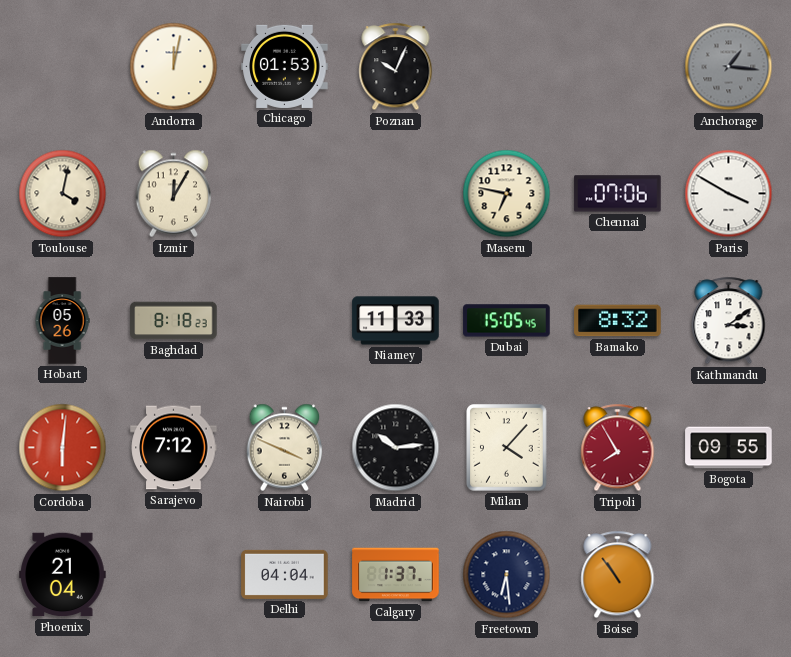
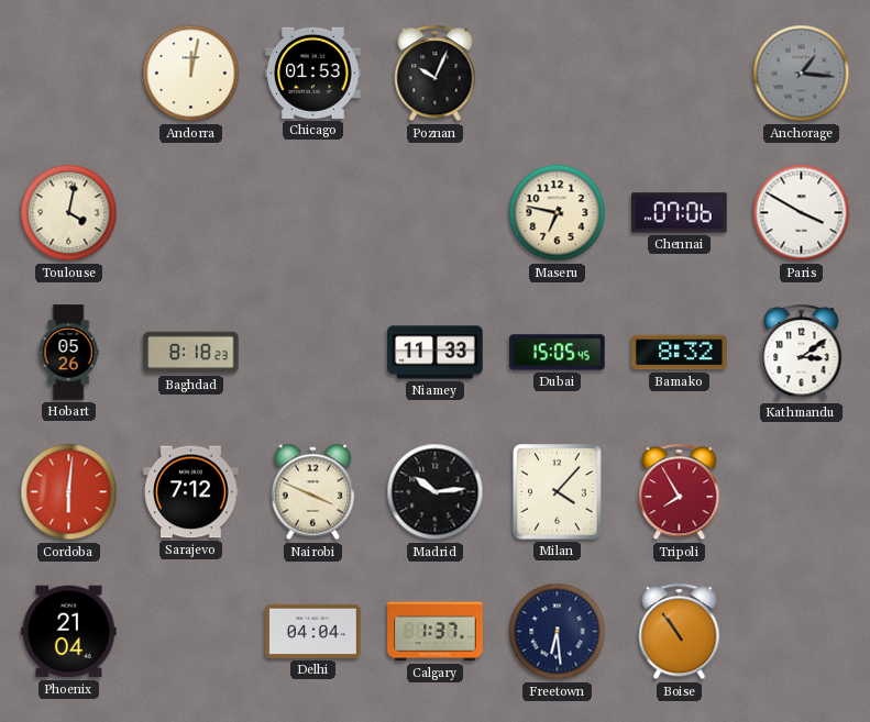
Izmir: 12:05 -> none (174, 194)
Bogota: 09:55 -> none (729, 448)
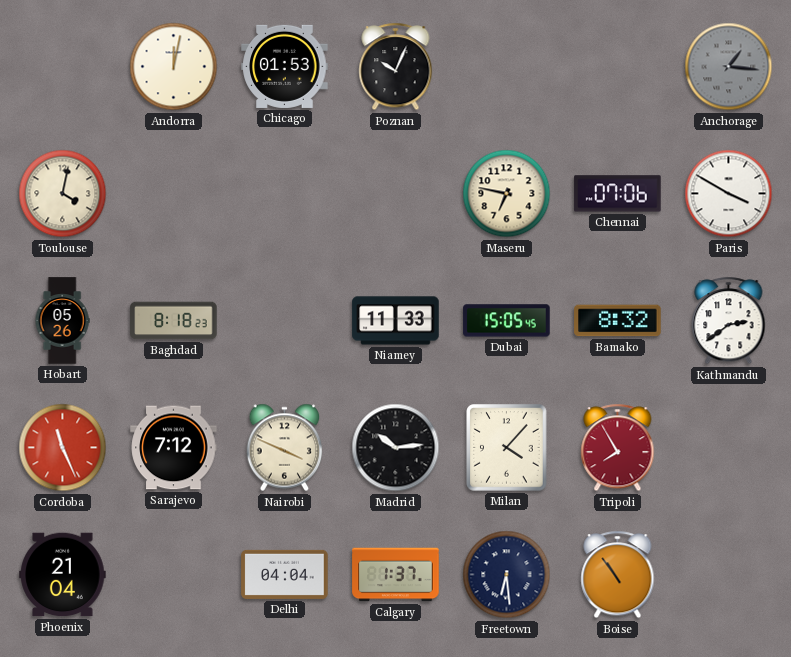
Kathmandu: 3:09 -> 2:39 (729, 321)
Cordoba: 6:01 -> 11:26 (63, 448)
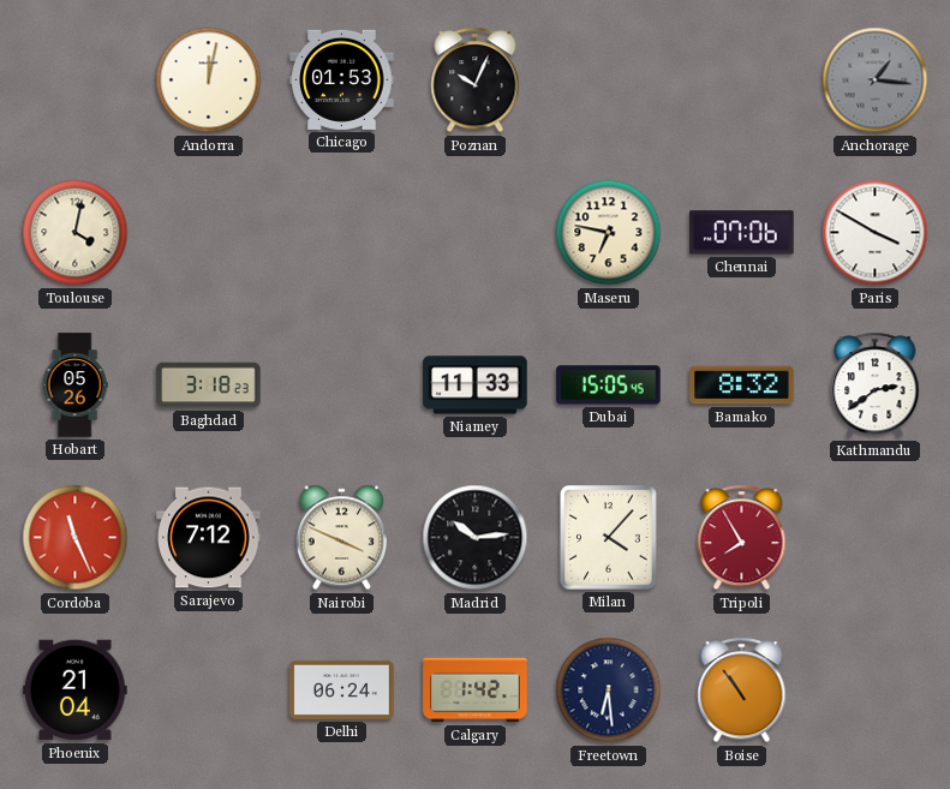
Baghdad: 8:18 -> 3:18 (209, 385)
Delhi: 04:04 -> 06:24 (342, 689)
Calgary: 1:37 -> 1:42 (476, 691)
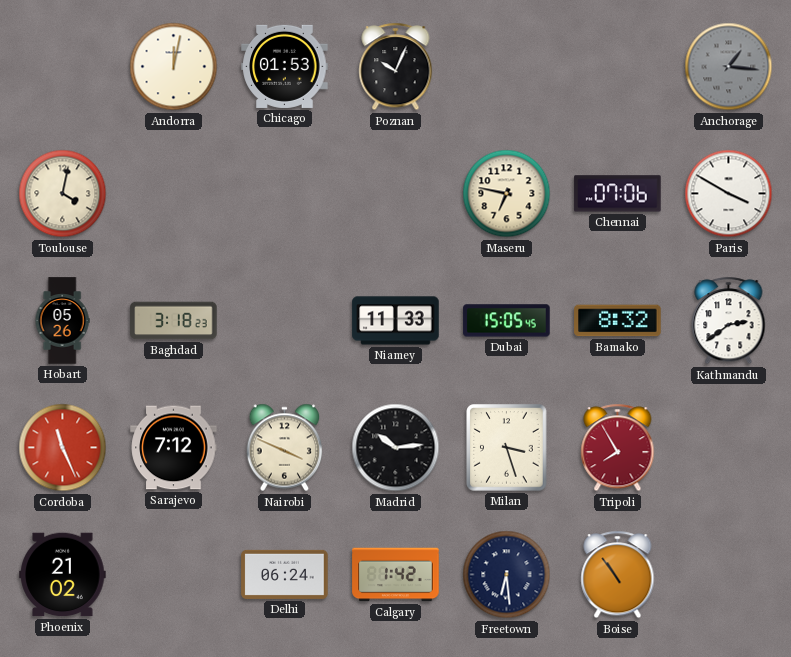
Milan: 4:07 -> 3:27 (507, 448)
Phoenix: 21:04 -> 21:02 (63, 575)
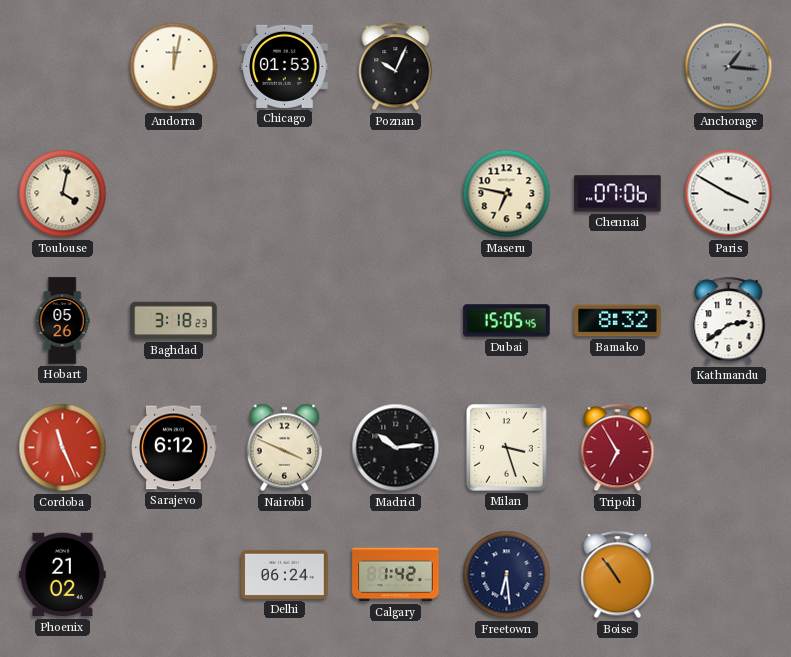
Niamey: 11:33 -> none (396, 321)
Sarajevo: 7:12 -> 6:12 (174, 448)
Tripoli: 7:55 -> 6:55 (618, 448)
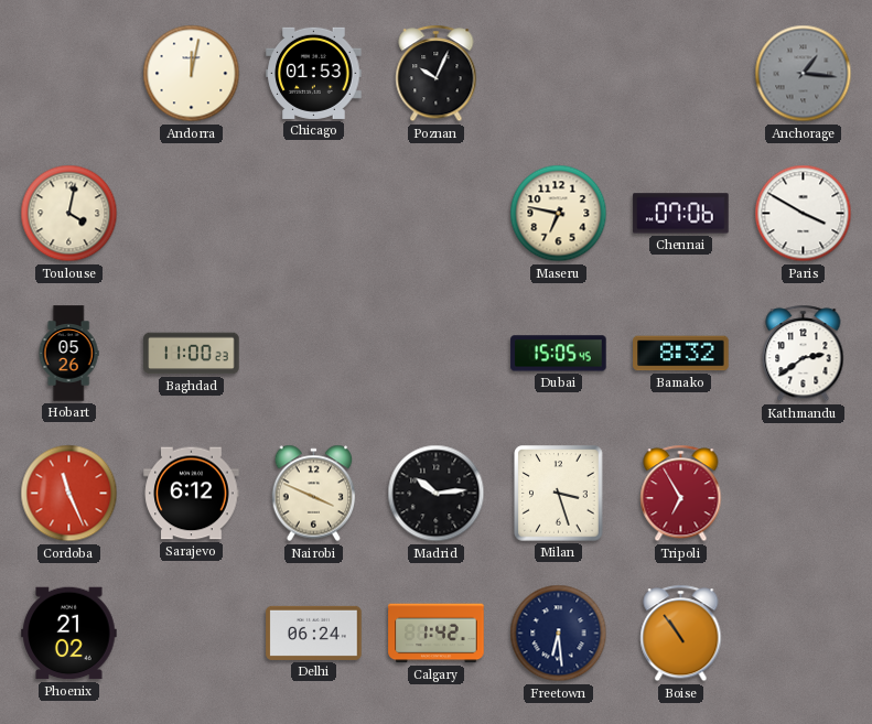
Baghdad: 3:18 -> 11:00 (192, 354)
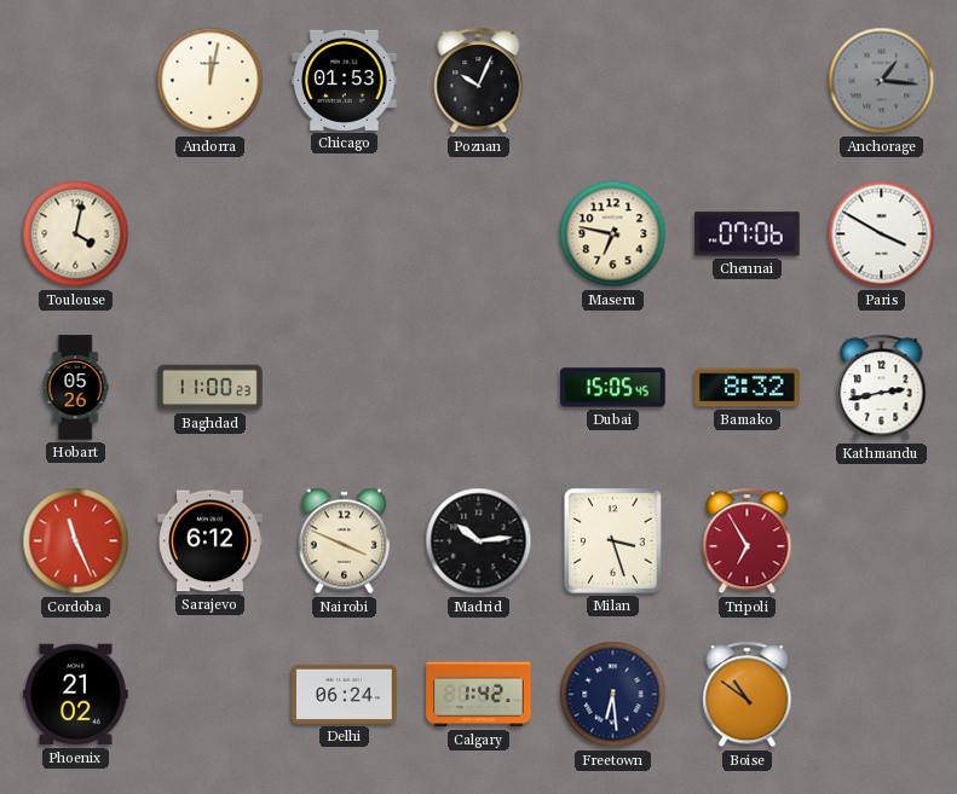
Kathmandu: 2:39 -> 2:43 (882, 388)
Boise: 10:54 -> 10:51 (748, 695)
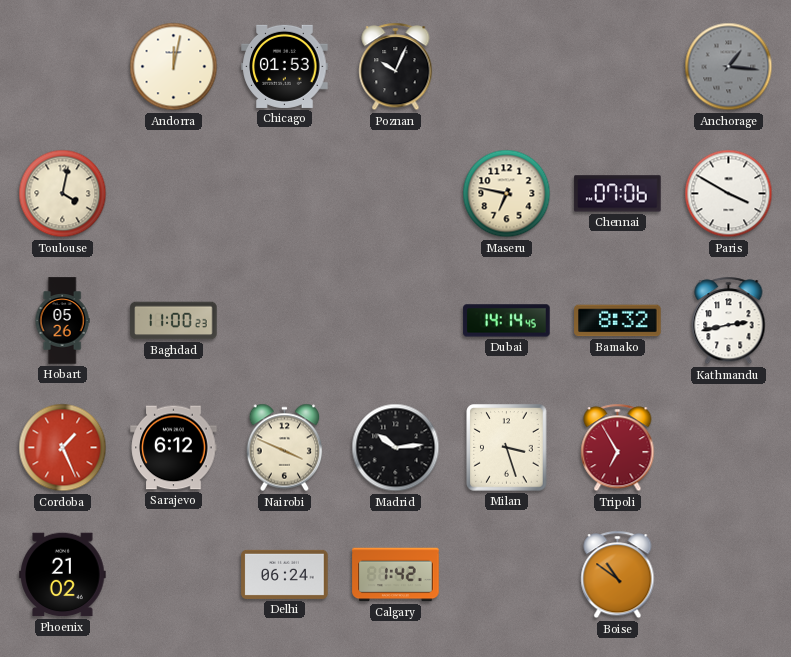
Dubai: 15:05 -> 14:14 (507, 321)
Cordoba: 11:26 -> 1:26 (63, 448)
Freetown: 6:29 -> none (613, 695)
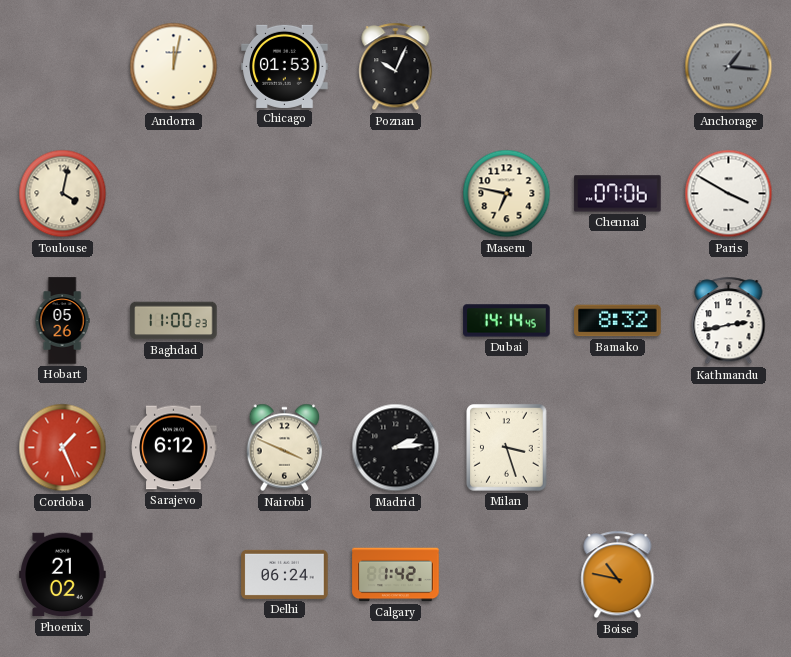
Madrid: 10:14 -> 2:14 (396, 448)
Tripoli: 6:55 -> none (618, 448)
Boise: 10:51 -> 10:47 (618, 575)
